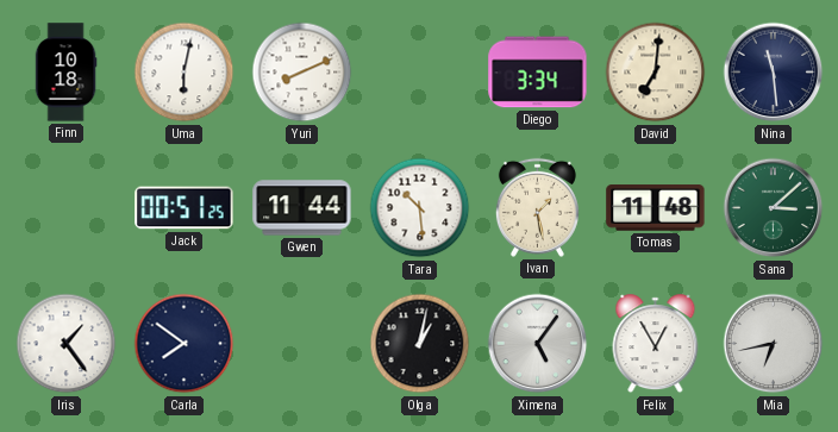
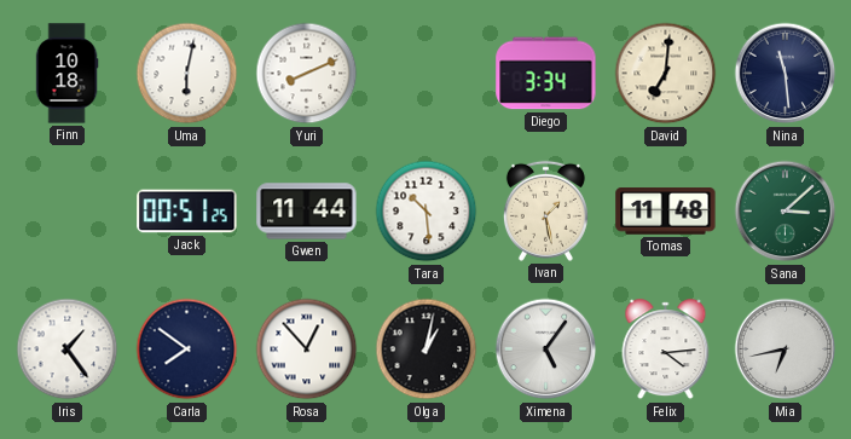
Rosa: none -> 12:53 (307, 350)
Felix: 12:55 -> 4:14 (666, 350)
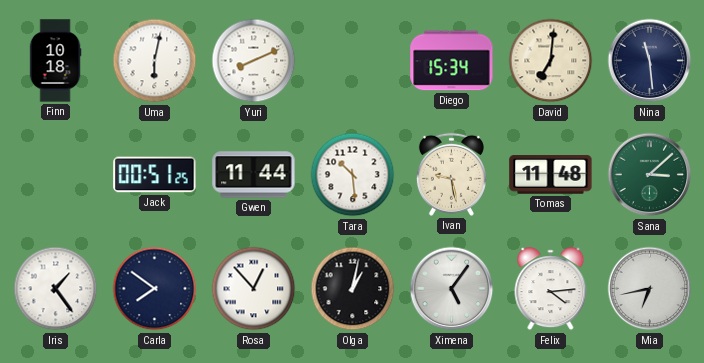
Diego: 3:34 -> 15:34 (452, 61)
Ivan: 1:28 -> 9:28 (451, 174)
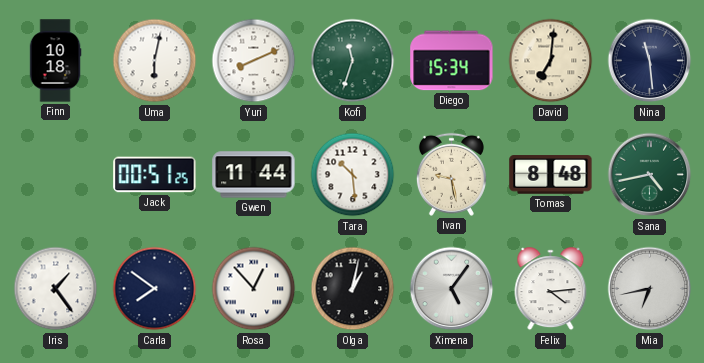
Kofi: none -> 11:33 (353, 61)
Tomas: 11:48 -> 8:48 (551, 175)
Sana: 3:08 -> 4:43 (650, 175)
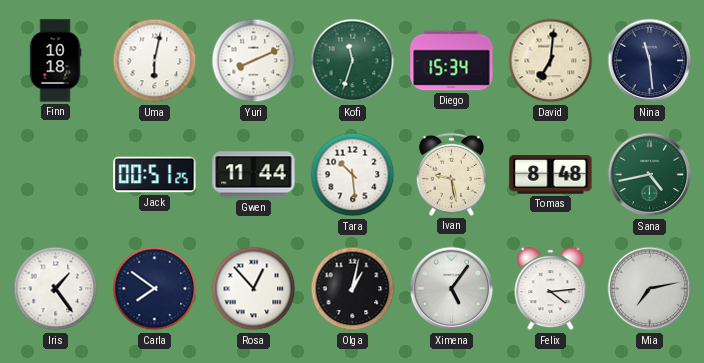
Mia: 6:43 -> 7:13 (650, 289)
